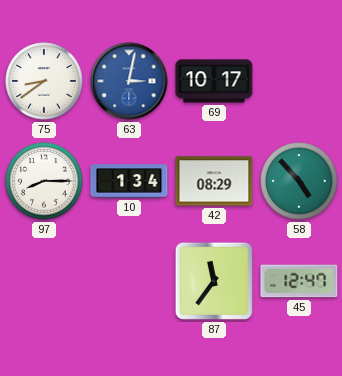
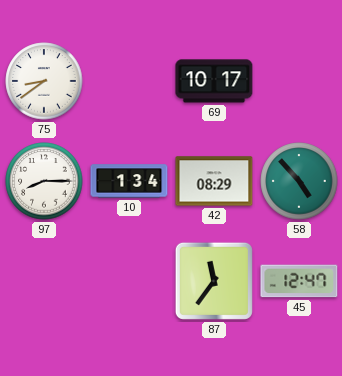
63: 3:02 -> none (129, 81)
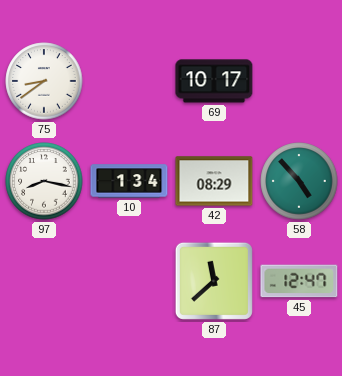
97: 8:15 -> 8:17 (44, 181)
87: 11:36 -> 11:38 (214, 281)
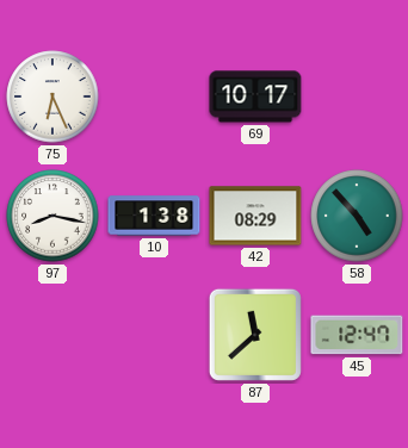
75: 8:39 -> 6:26 (52, 97)
10: 1:34 -> 1:38 (154, 216)
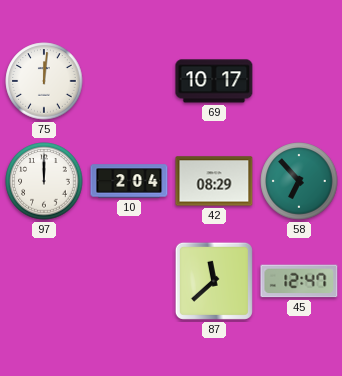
75: 6:26 -> 12:01 (44, 81)
97: 8:17 -> 12:00 (44, 181)
10: 1:38 -> 2:04 (129, 181)
58: 4:53 -> 6:53 (299, 181)
